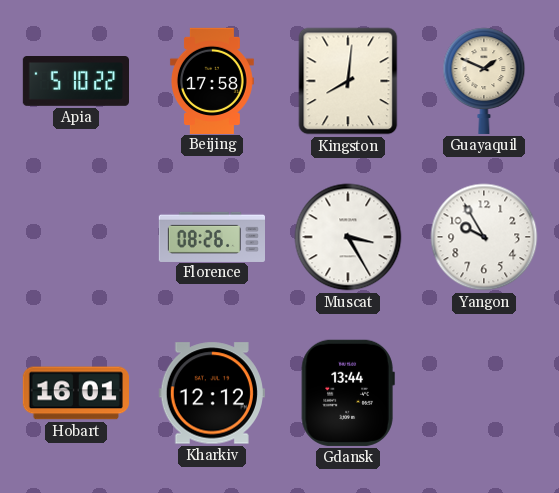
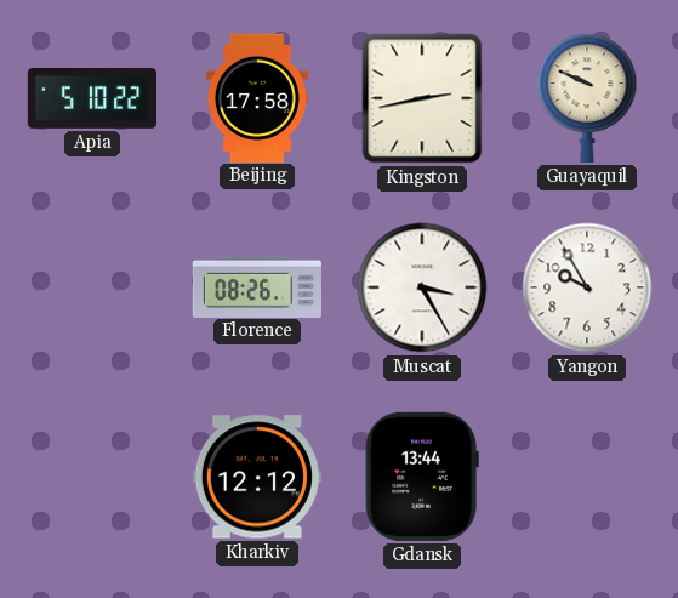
Kingston: 8:01 -> 2:43 (422, 98)
Guayaquil: 1:49 -> 9:49 (587, 98)
Hobart: 16:01 -> none (76, 393)
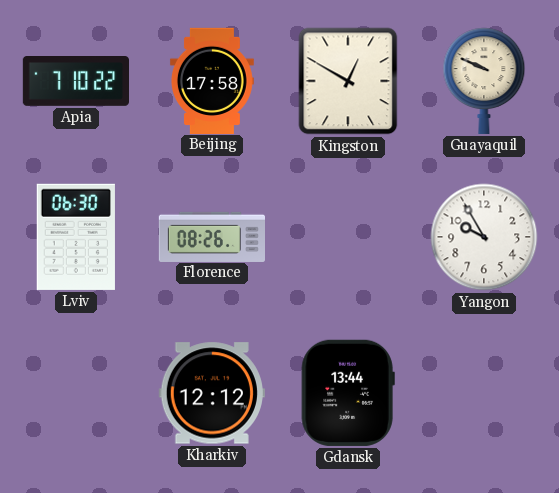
Apia: 5:10 -> 7:10 (75, 82)
Kingston: 2:43 -> 12:50 (348, 81)
Lviv: none -> 06:30 (76, 237)
Muscat: 3:25 -> none (422, 287)
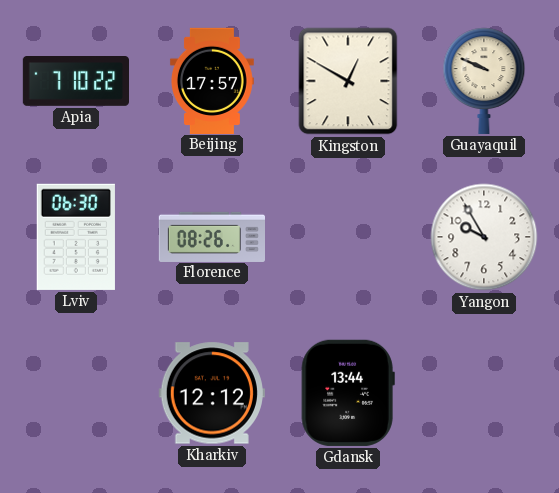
Beijing: 17:58 -> 17:57 (212, 80)
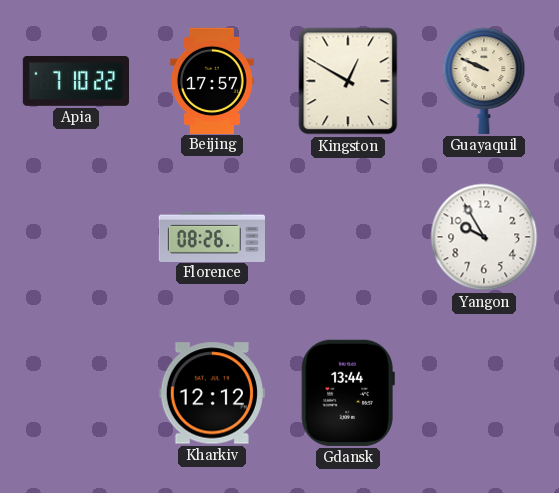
Lviv: 06:30 -> none (76, 237)
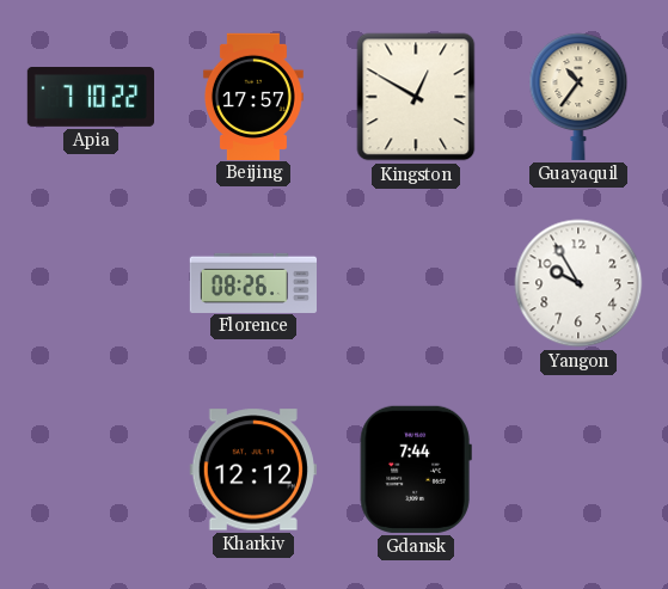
Guayaquil: 9:49 -> 10:36 (578, 97)
Gdansk: 13:44 -> 7:44 (416, 470)
